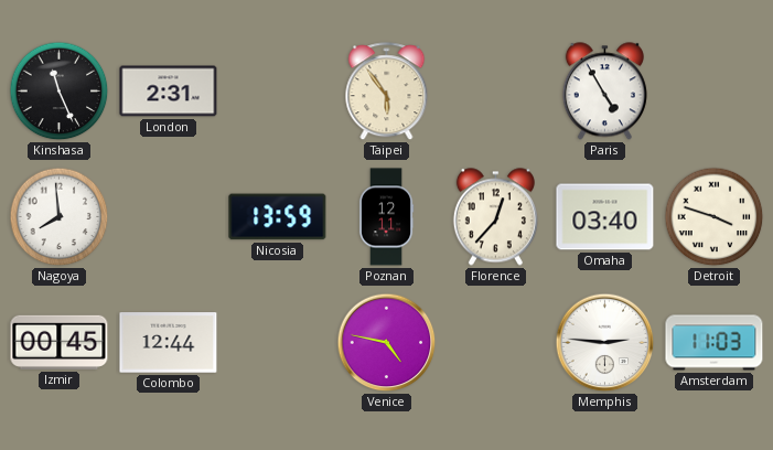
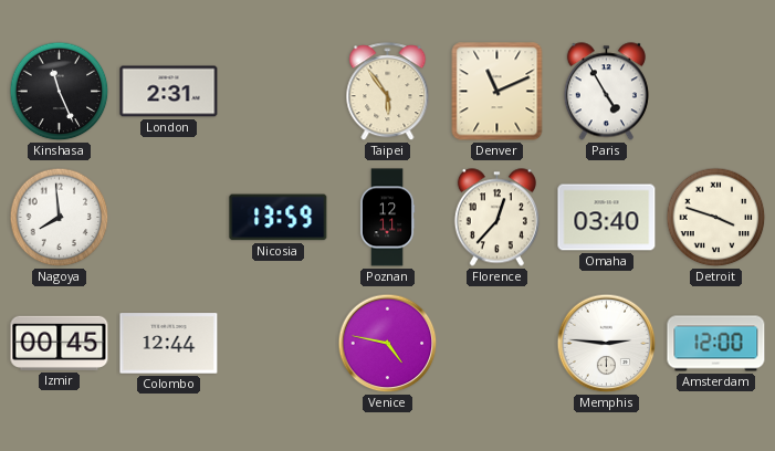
Denver: none -> 11:11 (498, 92)
Amsterdam: 11:03 -> 12:00 (716, 344)
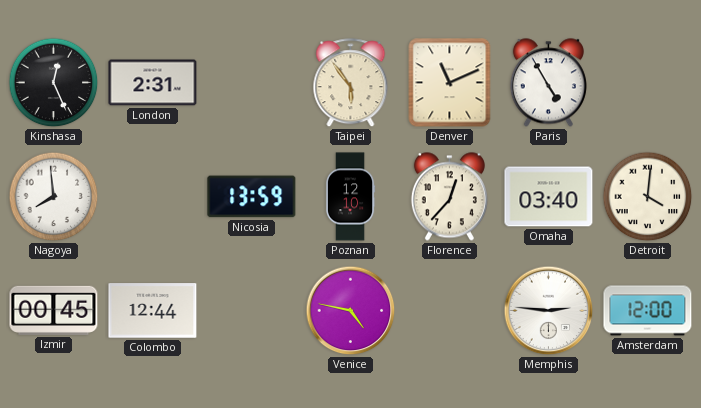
Kinshasa: 11:26 -> 12:26 (54, 83)
Poznan: 12:11 -> 12:10 (350, 197)
Detroit: 3:48 -> 4:01 (648, 197)
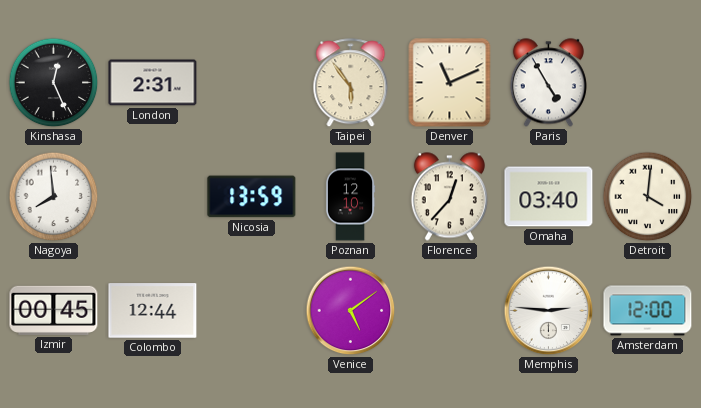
Venice: 4:47 -> 5:09 (351, 311)
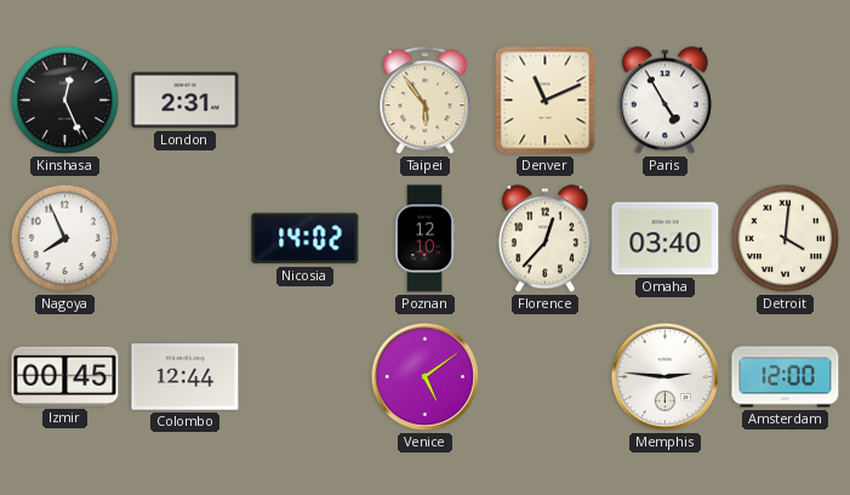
Nagoya: 7:59 -> 7:56 (65, 239)
Nicosia: 13:59 -> 14:02 (306, 239)
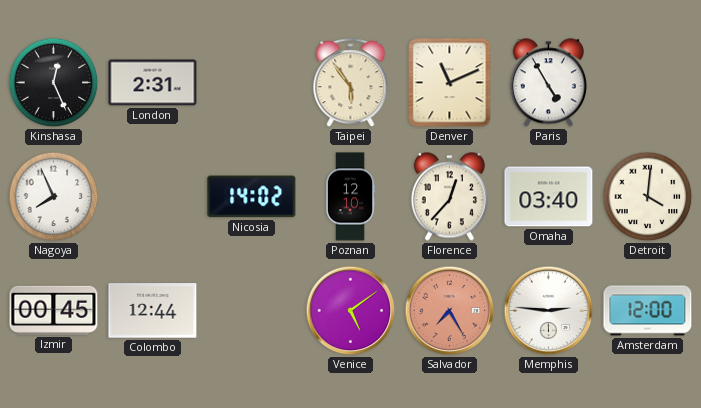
Salvador: none -> 7:25 (450, 311)
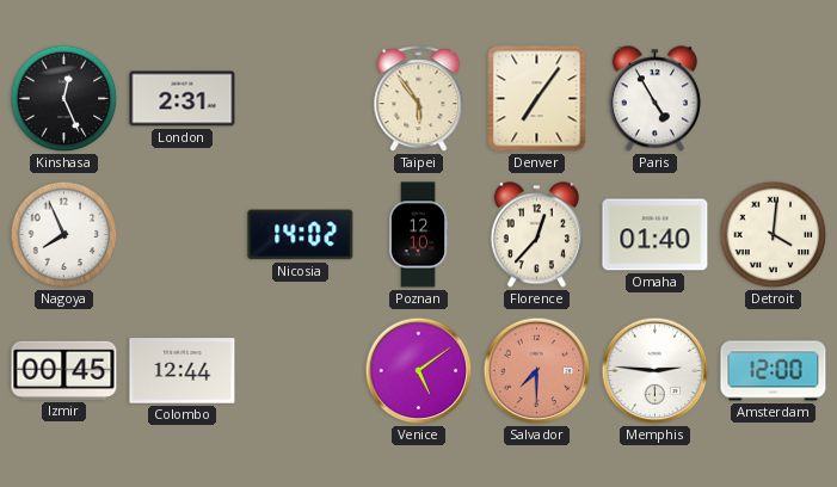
Denver: 11:11 -> 7:06 (537, 99)
Omaha: 03:40 -> 01:40 (656, 235)
Salvador: 7:25 -> 7:30 (537, 371)
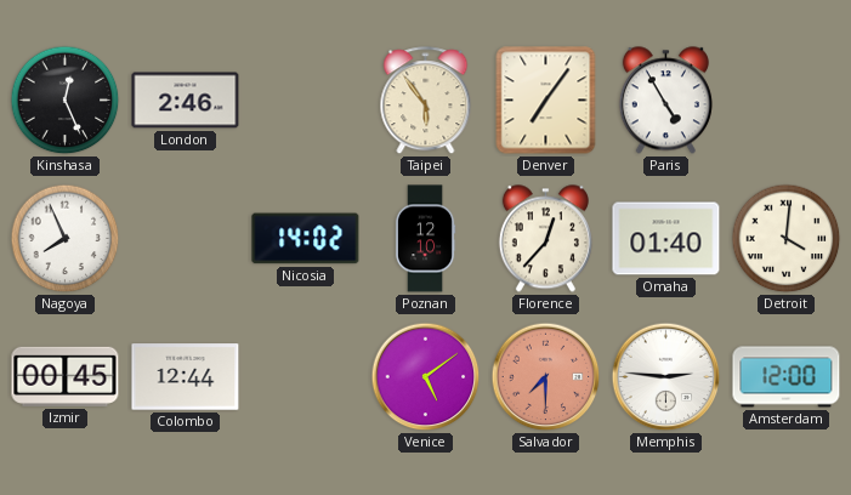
London: 2:31 -> 2:46 (186, 101)
